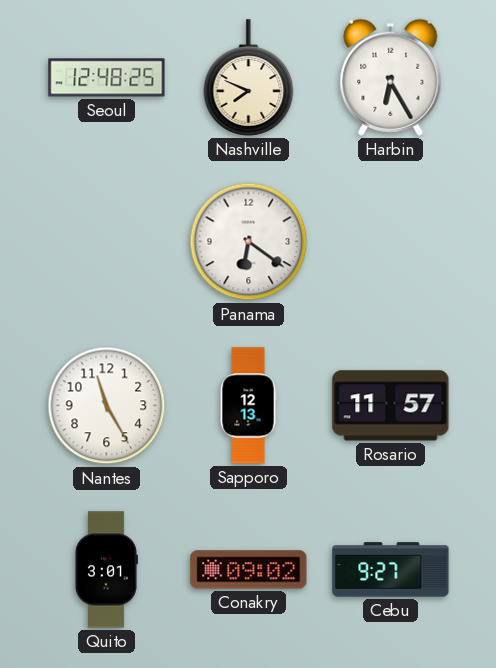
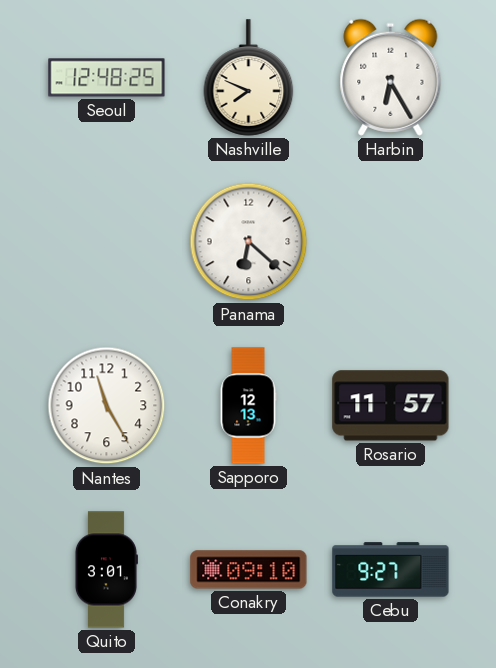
Panama: 6:21 -> 6:22 (249, 242)
Conakry: 09:02 -> 09:10 (249, 570)
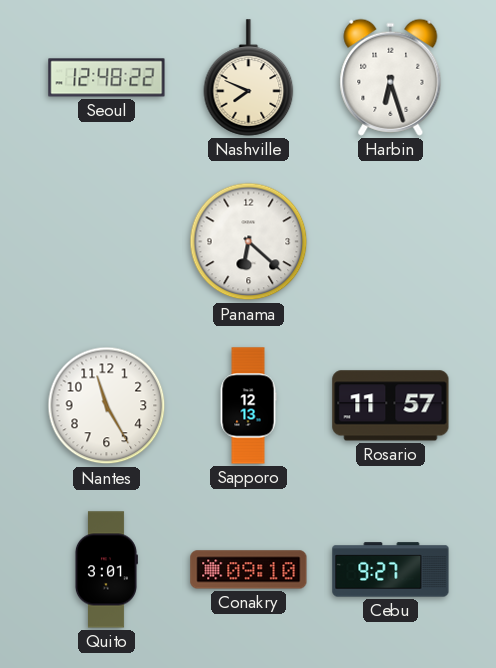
Seoul: 12:48:25 -> 12:48:22 (107, 78)
Harbin: 6:25 -> 6:27 (391, 77)
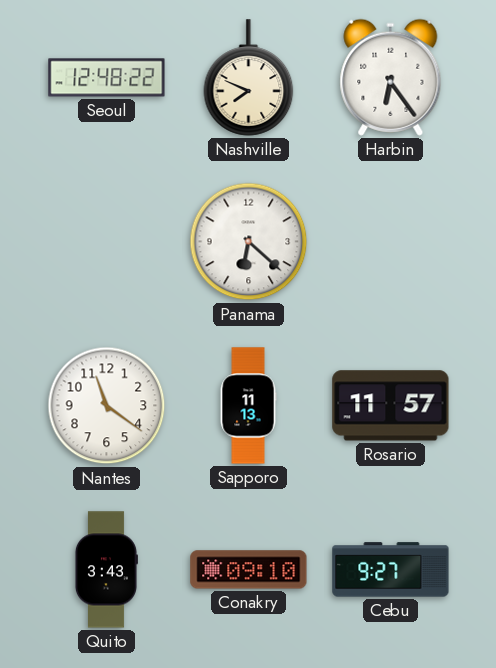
Harbin: 6:27 -> 6:24 (391, 77)
Nantes: 11:25 -> 11:21 (107, 406)
Sapporo: 12:13 -> 11:13 (248, 406)
Quito: 3:01 -> 3:43 (106, 570)
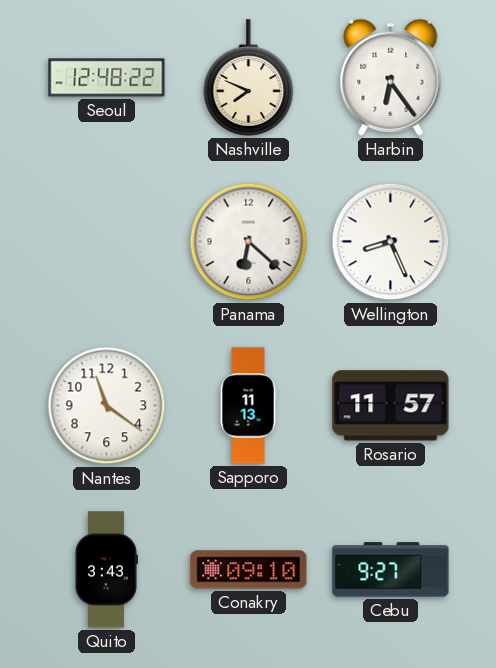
Wellington: none -> 8:26 (391, 242)
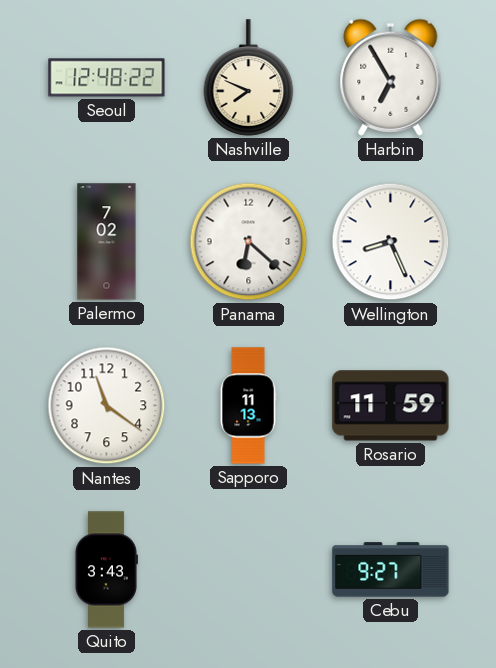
Harbin: 6:24 -> 6:55 (391, 77)
Palermo: none -> 7:02 (107, 242)
Rosario: 11:57 -> 11:59 (391, 406)
Conakry: 09:10 -> none (249, 570)
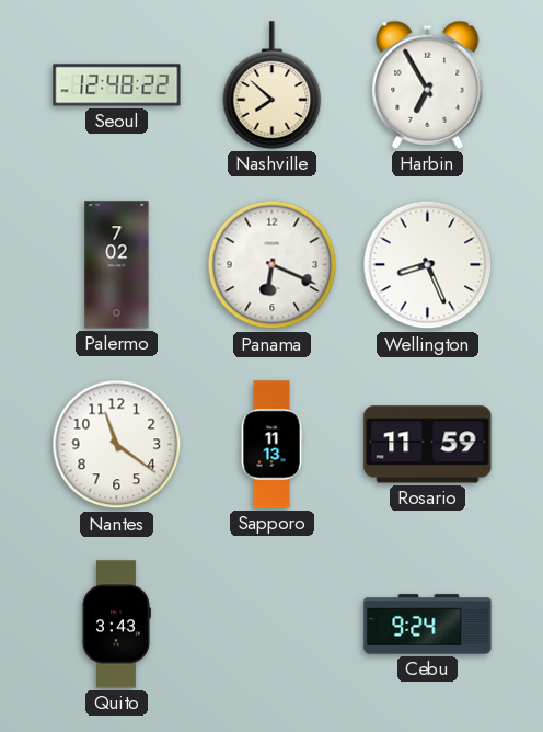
Nashville: 7:49 -> 7:52 (273, 85)
Panama: 6:22 -> 6:19 (273, 265)
Cebu: 9:27 -> 9:24 (428, 625)
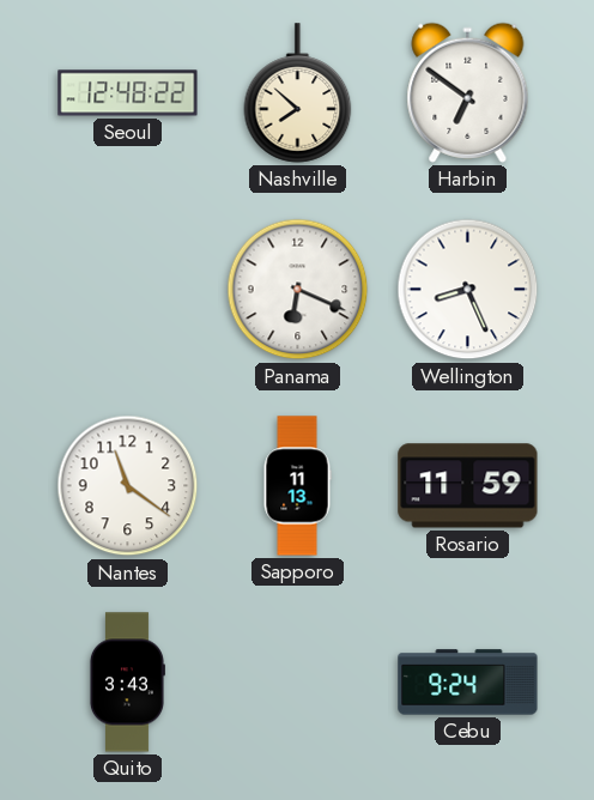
Harbin: 6:55 -> 6:51 (468, 92)
Palermo: 7:02 -> none (117, 265)
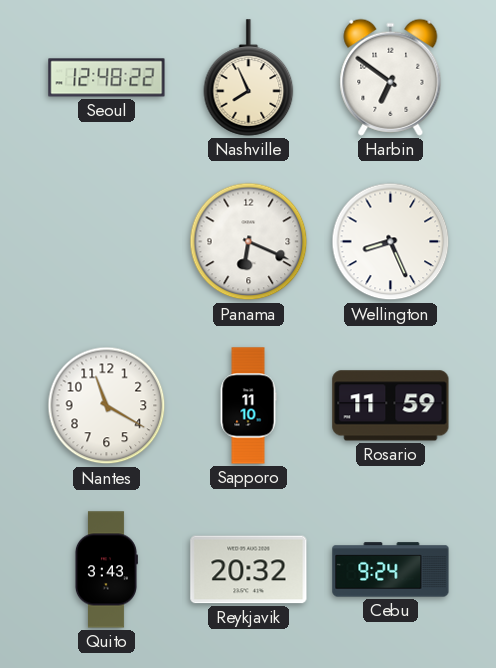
Nashville: 7:52 -> 7:56 (249, 78)
Nantes: 11:21 -> 11:20 (107, 406)
Sapporo: 11:13 -> 11:10 (248, 406)
Reykjavik: none -> 20:32 (249, 570)
